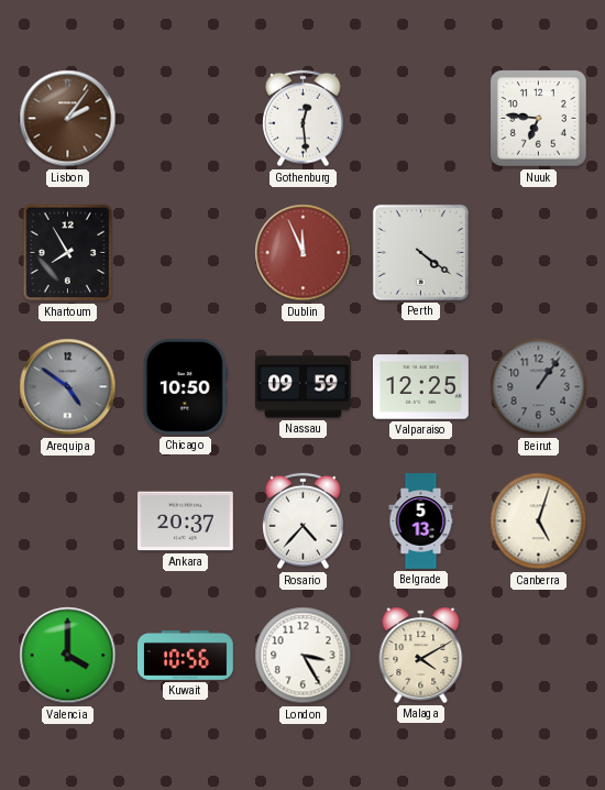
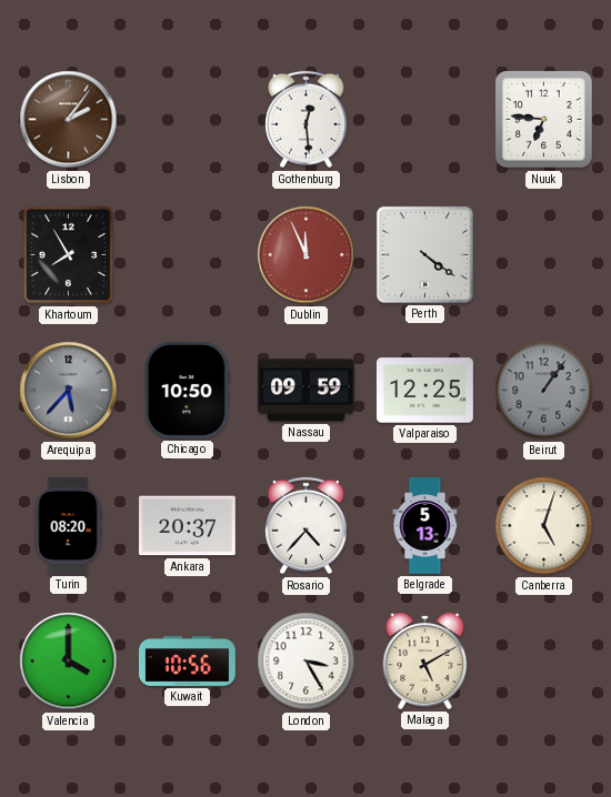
Arequipa: 4:51 -> 5:37 (69, 391)
Turin: none -> 08:20 (68, 526)
Malaga: 4:10 -> 5:10 (425, 660)
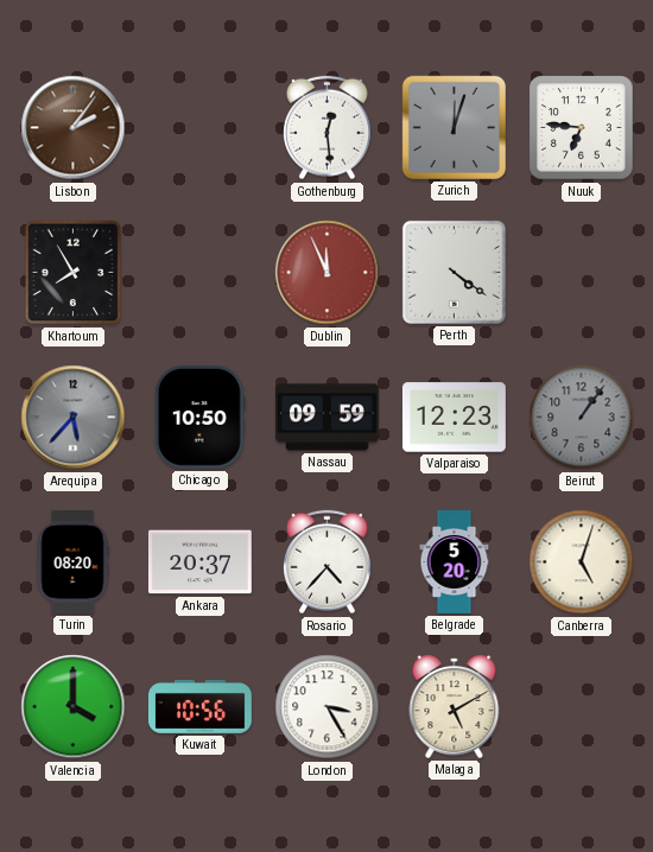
Zurich: none -> 12:03 (454, 127)
Valparaiso: 12:25 -> 12:23 (455, 418)
Belgrade: 5:13 -> 5:20 (455, 562)
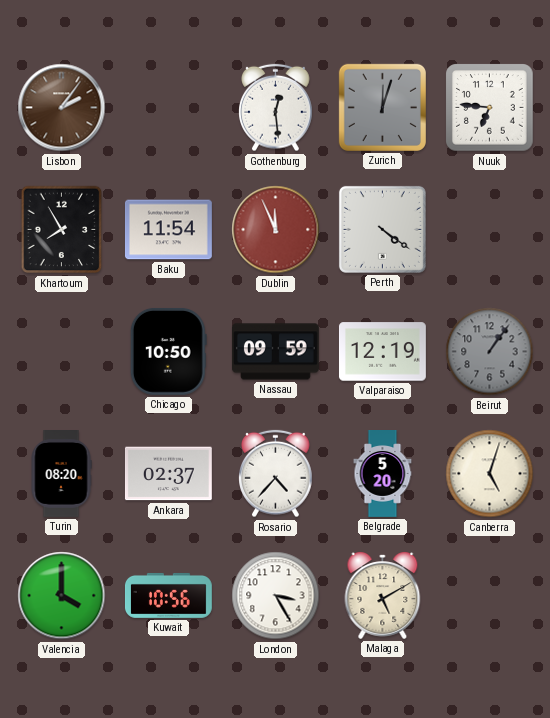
Baku: none -> 11:54 (168, 230)
Arequipa: 5:37 -> none (74, 418)
Valparaiso: 12:23 -> 12:19 (383, 352)
Ankara: 20:37 -> 02:37 (168, 474)
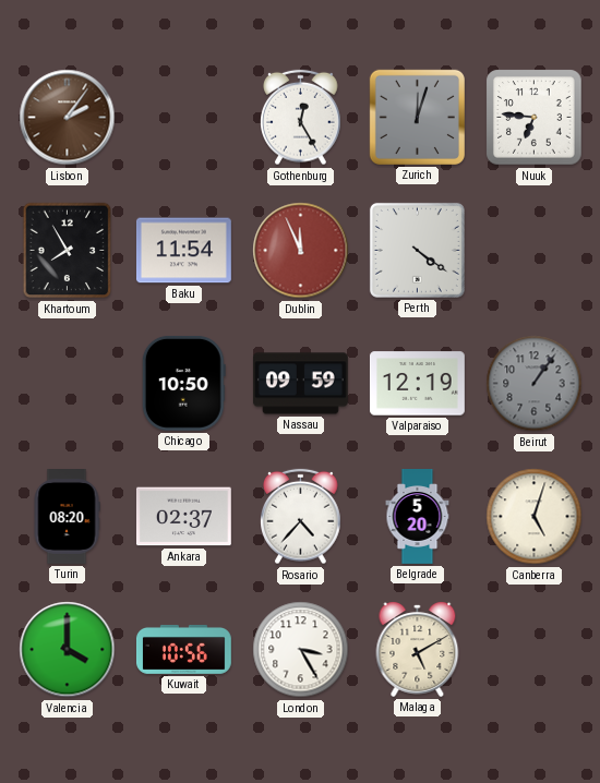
Gothenburg: 12:29 -> 12:25 (301, 118)
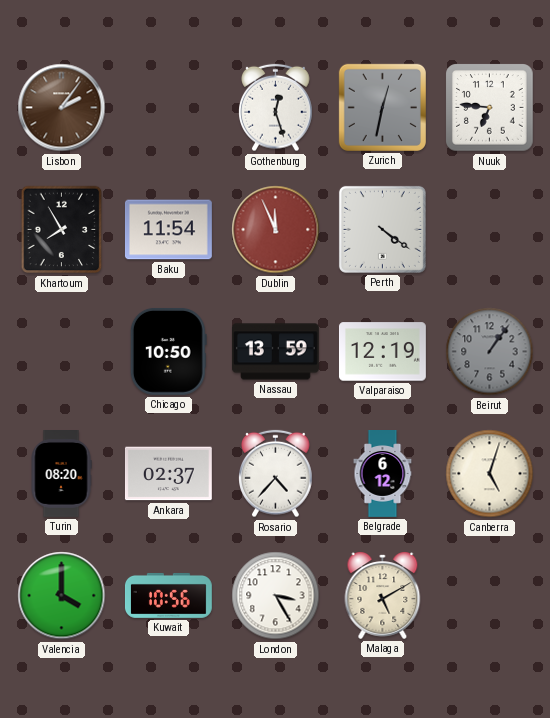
Gothenburg: 12:25 -> 12:27 (276, 108)
Zurich: 12:03 -> 12:32 (382, 107)
Nassau: 09:59 -> 13:59 (275, 352)
Belgrade: 5:20 -> 6:12 (383, 474)
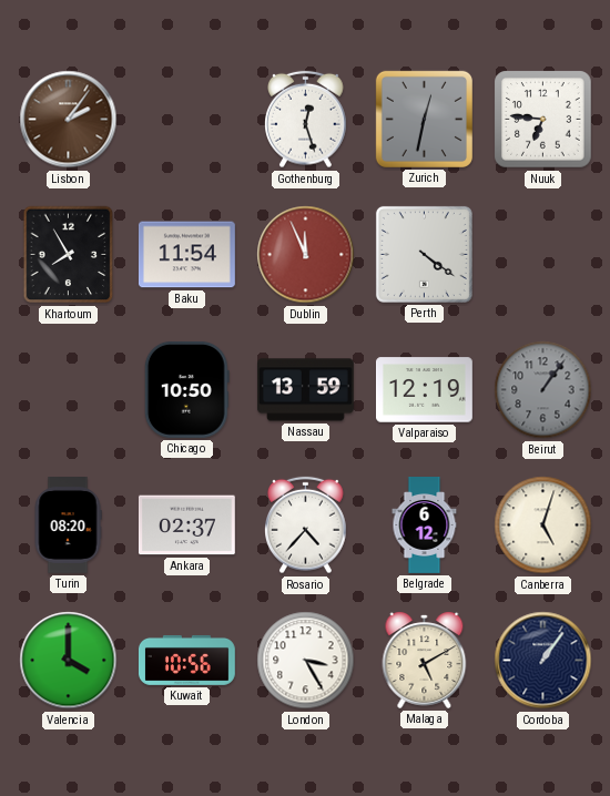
Cordoba: none -> 1:06 (543, 661)
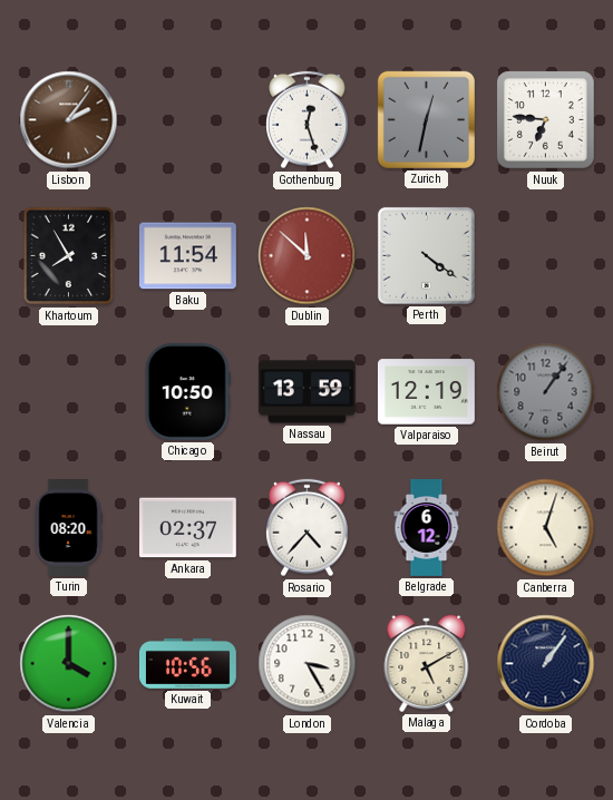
Dublin: 11:56 -> 11:52 (308, 256)
